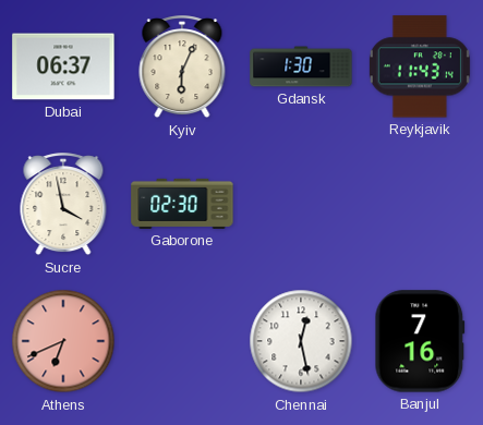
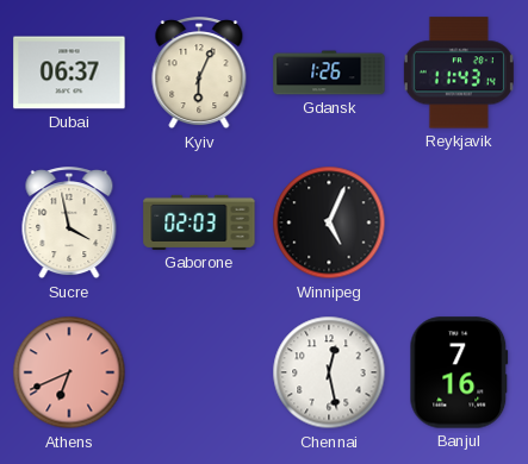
Gdansk: 1:30 -> 1:26 (329, 73)
Gaborone: 02:30 -> 02:03 (199, 222)
Winnipeg: none -> 5:04 (329, 222)
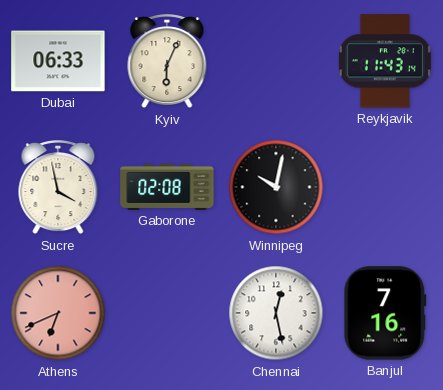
Dubai: 06:37 -> 06:33 (58, 61)
Gdansk: 1:26 -> none (329, 73)
Gaborone: 02:03 -> 02:08 (167, 187)
Winnipeg: 5:04 -> 10:02 (276, 187)
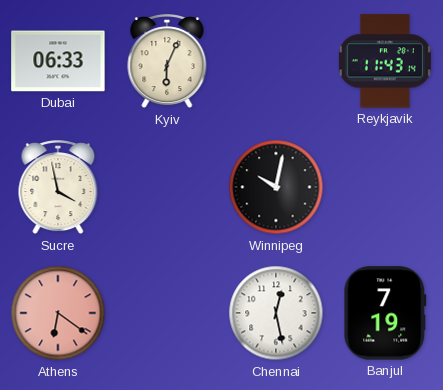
Gaborone: 02:08 -> none (167, 187)
Athens: 6:41 -> 6:21 (58, 313)
Banjul: 7:16 -> 7:19 (385, 313)
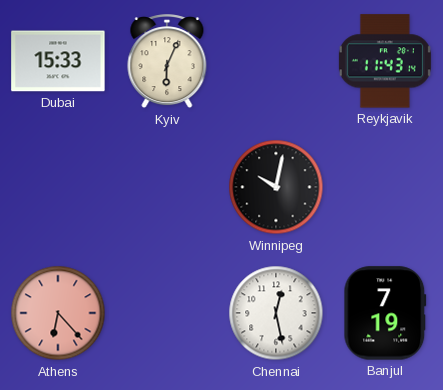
Dubai: 06:33 -> 15:33 (58, 61)
Sucre: 3:58 -> none (58, 188)
Athens: 6:21 -> 6:23 (58, 313)
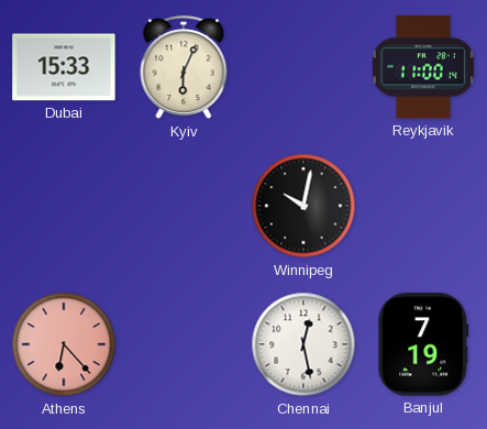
Reykjavik: 11:43 -> 11:00 (423, 67)
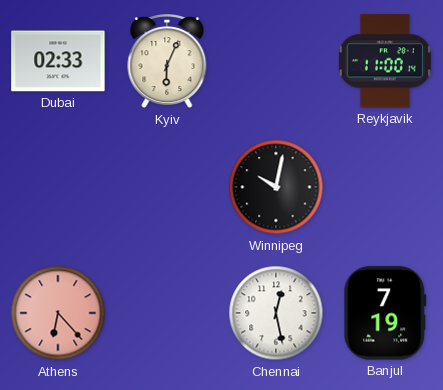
Dubai: 15:33 -> 02:33 (58, 61)
